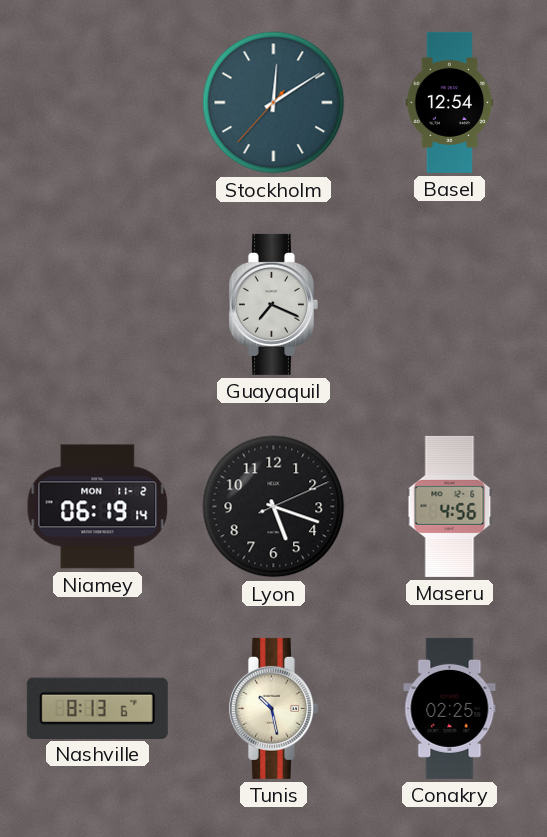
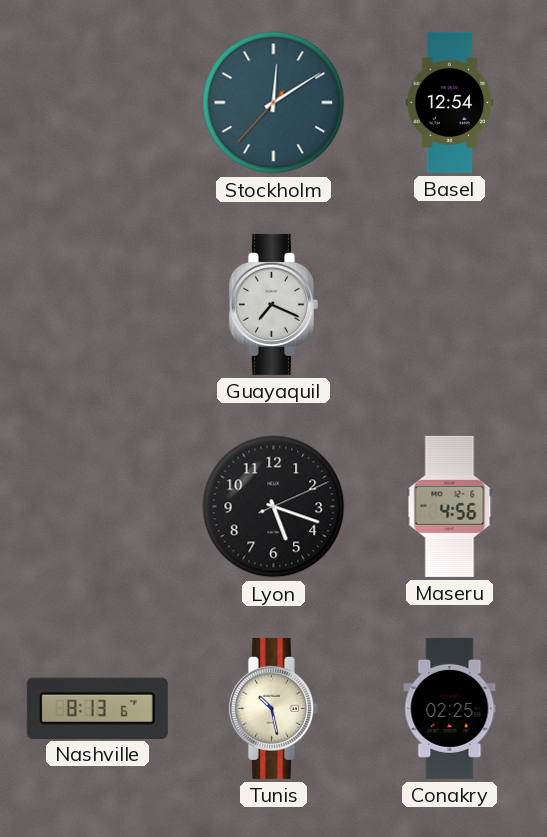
Niamey: 06:19 -> none (98, 507)
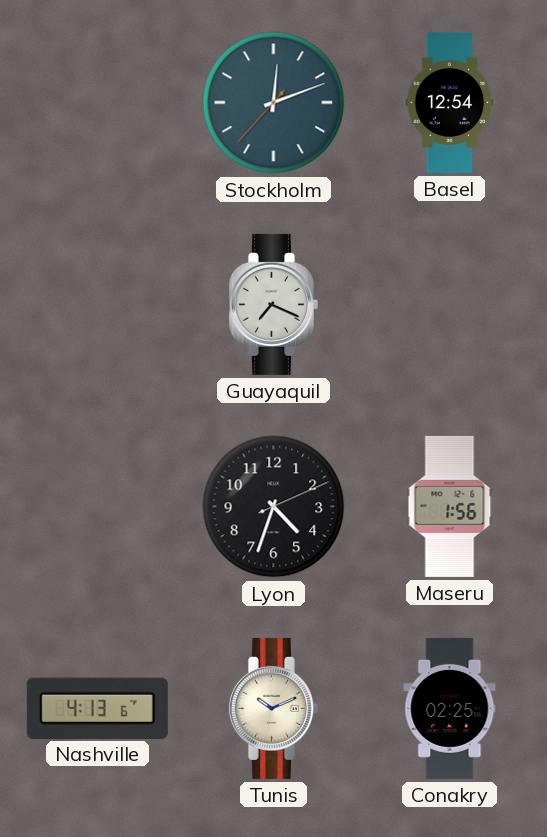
Stockholm: 12:09 -> 12:11 (274, 103)
Lyon: 5:18 -> 4:33 (274, 507)
Maseru: 4:56 -> 1:56 (450, 506)
Nashville: 8:13 -> 4:13 (97, 708)
Tunis: 10:28 -> 10:11 (273, 708)
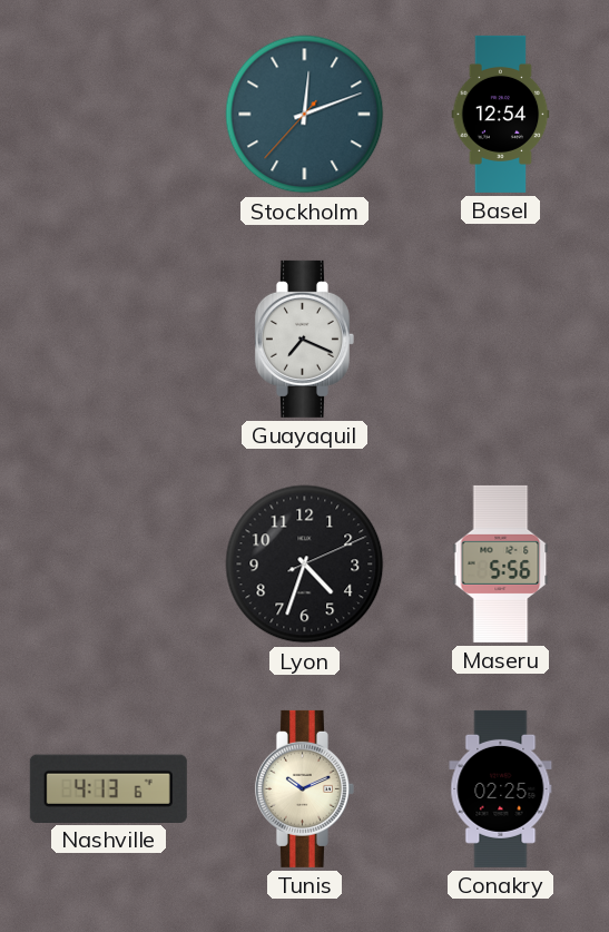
Maseru: 1:56 -> 5:56 (501, 563)
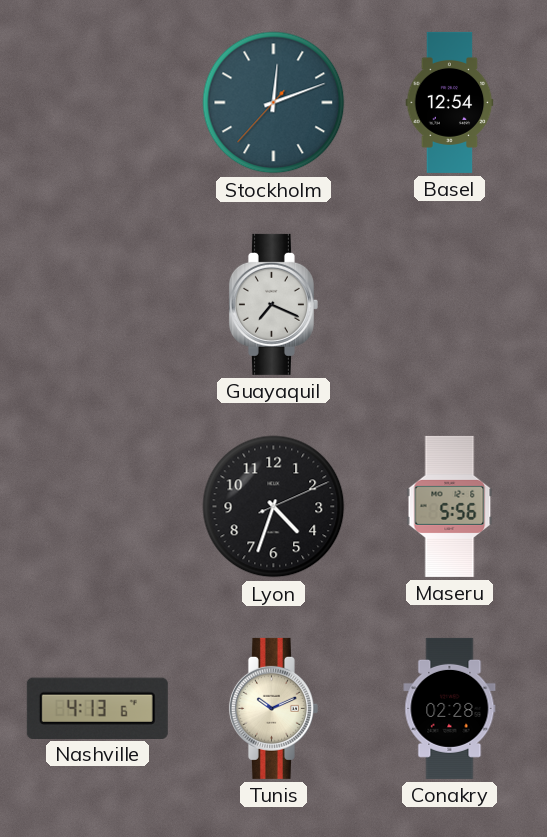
Conakry: 02:25 -> 02:28 (450, 708)
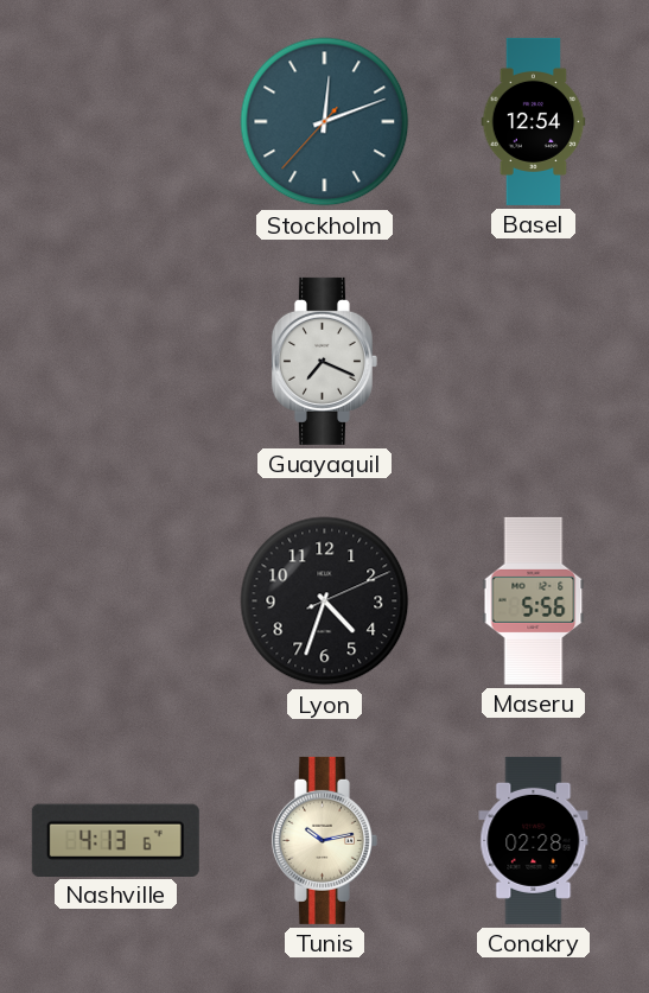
Tunis: 10:11 -> 10:13 (324, 840)
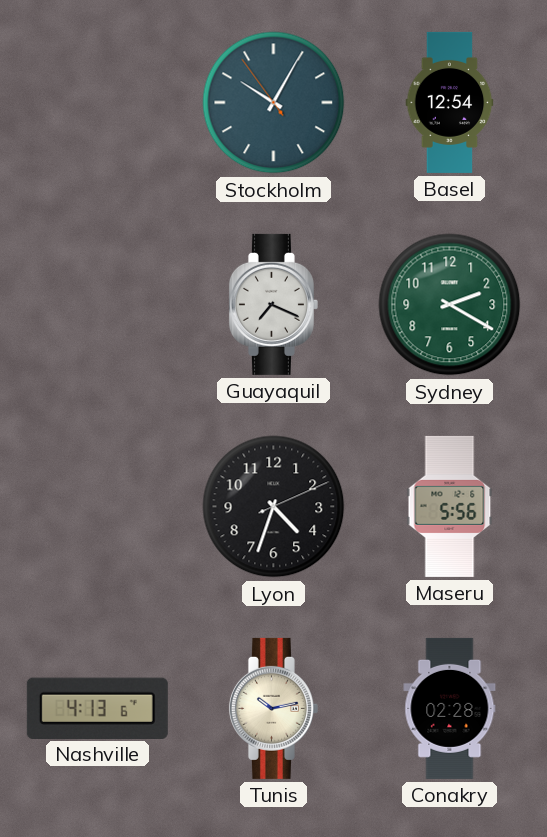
Stockholm: 12:11 -> 10:04 (274, 103)
Sydney: none -> 2:20 (450, 305)
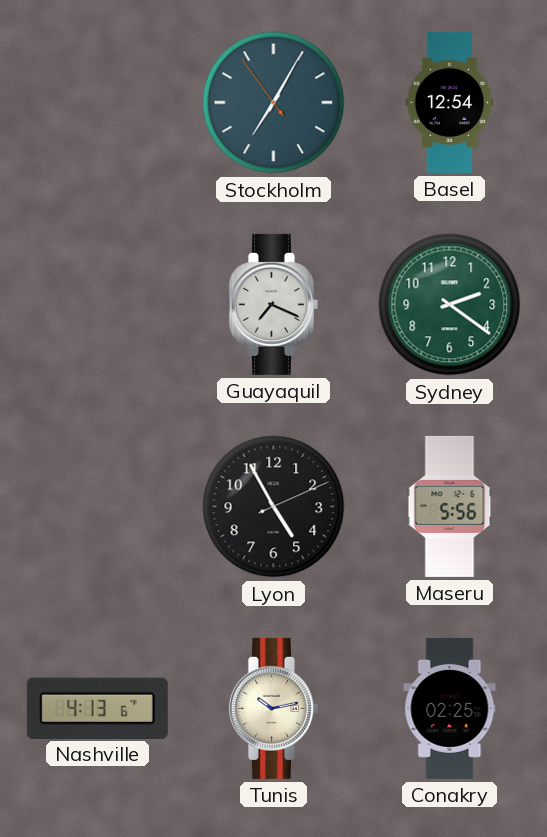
Stockholm: 10:04 -> 7:04 (274, 103)
Sydney: 2:20 -> 2:21 (450, 305)
Lyon: 4:33 -> 4:55 (274, 507)
Conakry: 02:28 -> 02:25 (450, 708)
